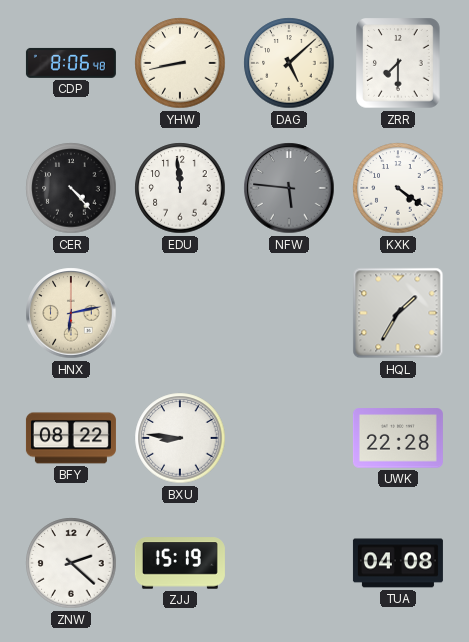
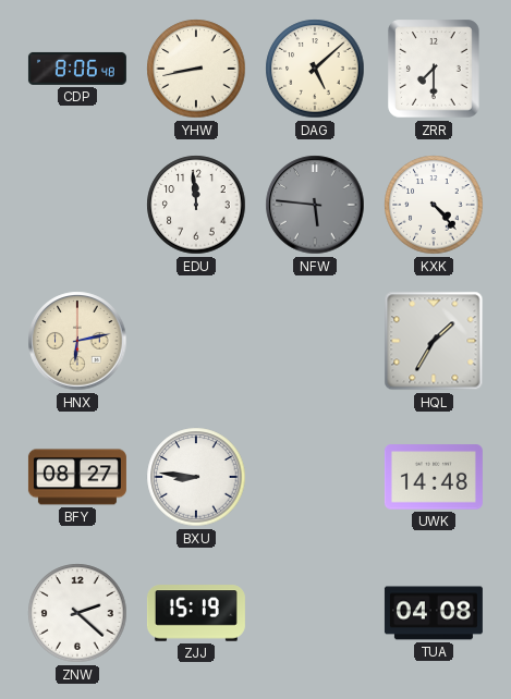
CER: 4:23 -> none (71, 188)
KXK: 4:21 -> 4:23 (434, 205)
BFY: 08:22 -> 08:27 (77, 477)
UWK: 22:28 -> 14:48 (434, 477)
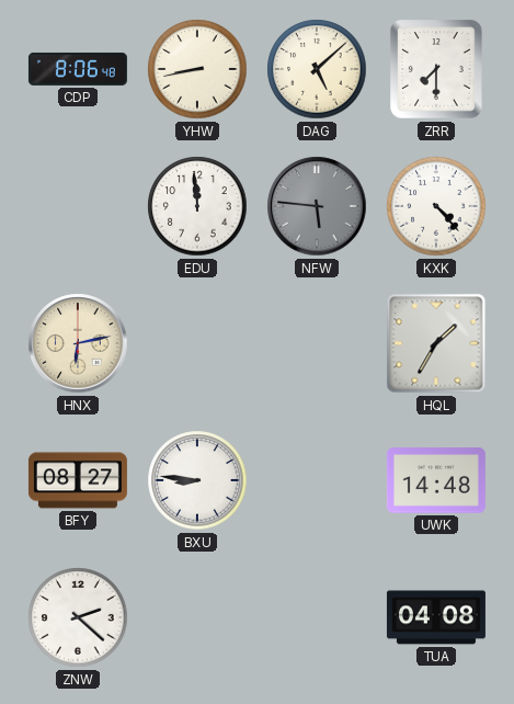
ZJJ: 15:19 -> none (196, 613)
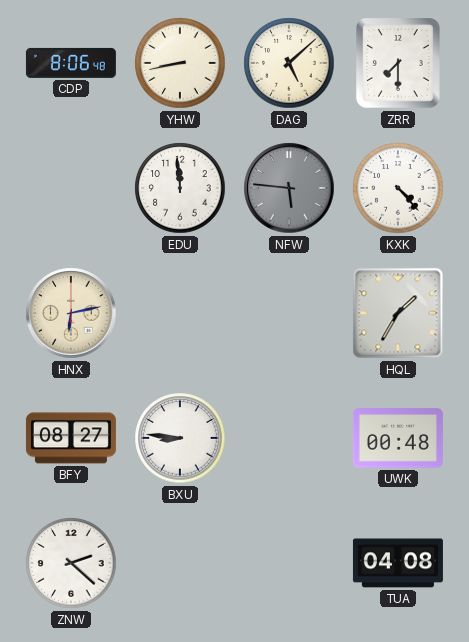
UWK: 14:48 -> 00:48 (398, 438)
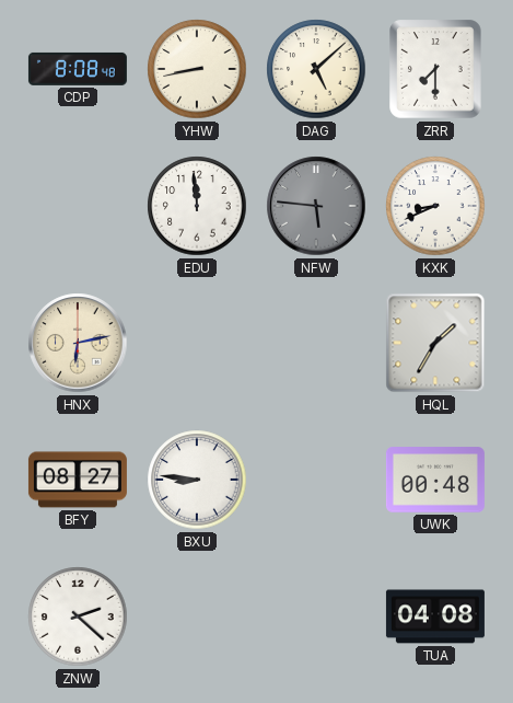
CDP: 8:06 -> 8:08 (78, 69)
KXK: 4:23 -> 8:41 (435, 206)
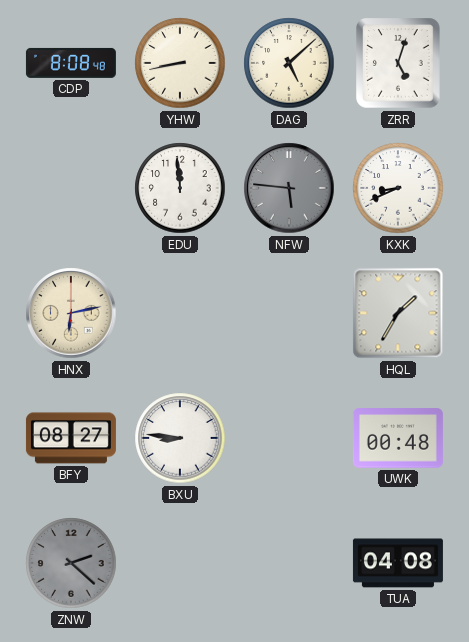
ZRR: 7:30 -> 5:03 (398, 63)
ZNW dial: white -> grey (71, 563)
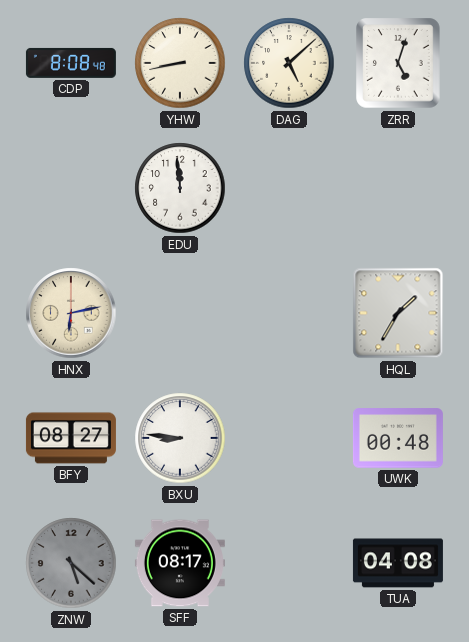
NFW: 5:46 -> none (289, 188)
KXK: 8:41 -> none (398, 188)
ZNW: 2:22 -> 5:22 (71, 563)
SFF: none -> 08:17 (180, 563)
